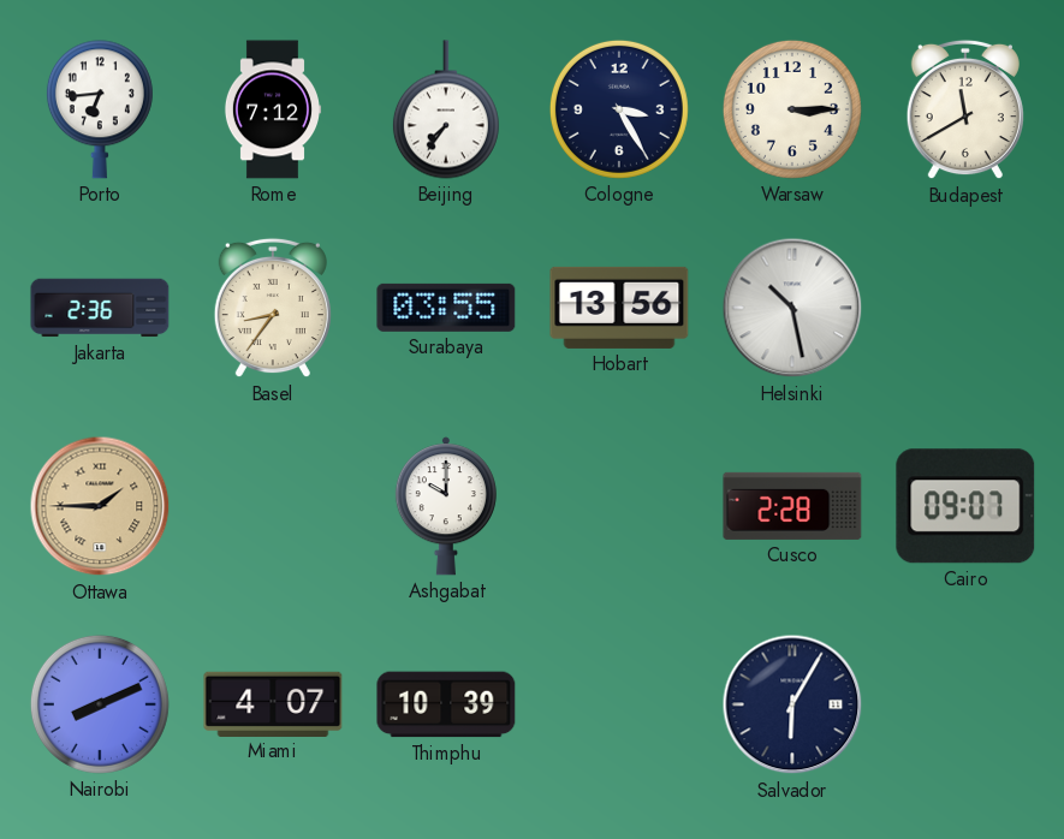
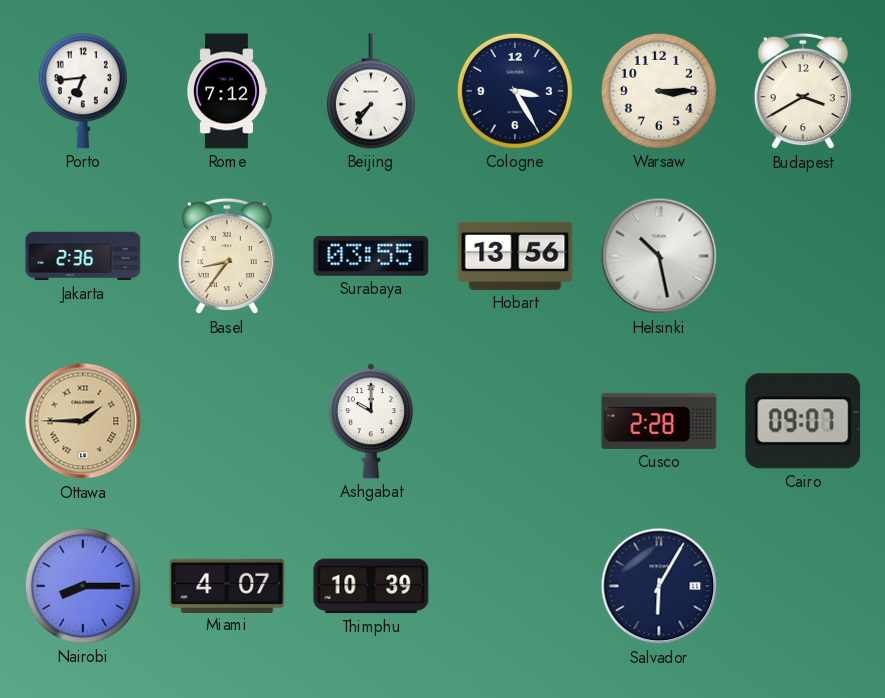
Budapest: 11:40 -> 3:40 (803, 91)
Nairobi: 8:11 -> 8:15 (83, 586)
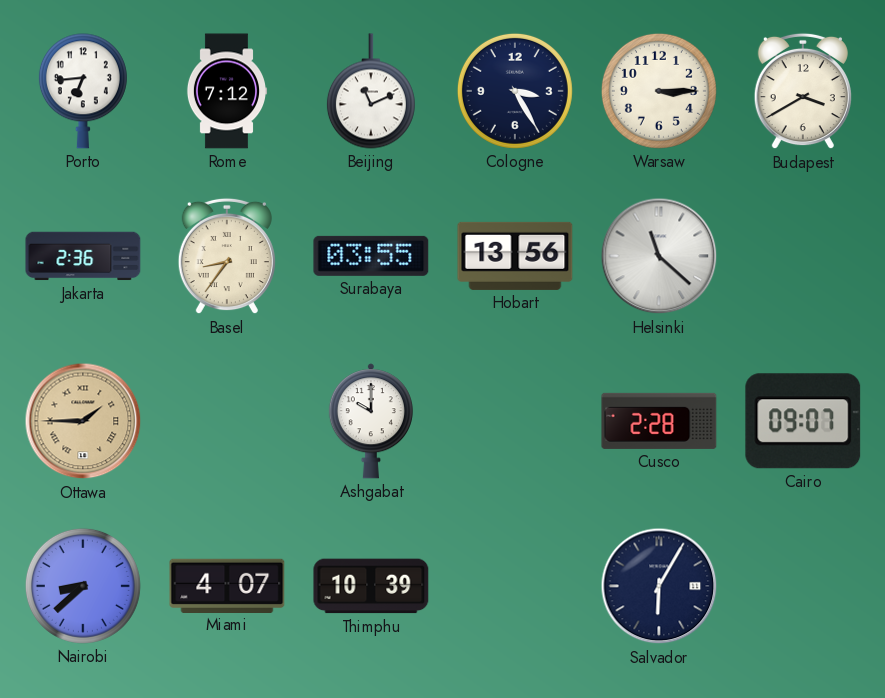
Beijing: 7:36 -> 11:11 (371, 91)
Helsinki: 10:28 -> 11:22 (659, 256)
Nairobi: 8:15 -> 8:38 (83, 586)
